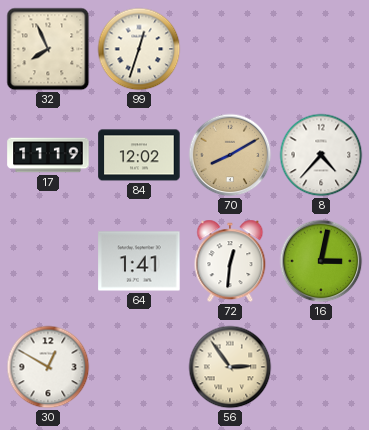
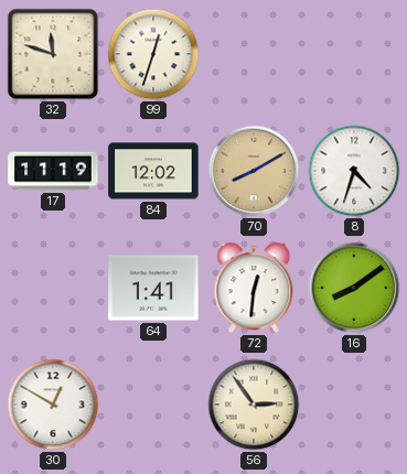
32: 7:56 -> 11:48 (53, 54)
8: 4:37 -> 4:33 (354, 171)
16: 3:02 -> 8:09 (354, 288)
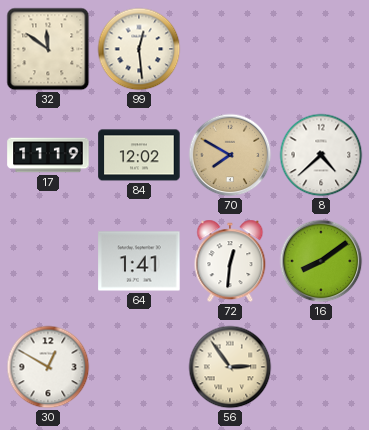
32: 11:48 -> 11:51 (48, 49)
99: 12:33 -> 12:29 (139, 49)
70: 8:10 -> 7:50 (230, 155)
8: 4:33 -> 4:38 (321, 155)
